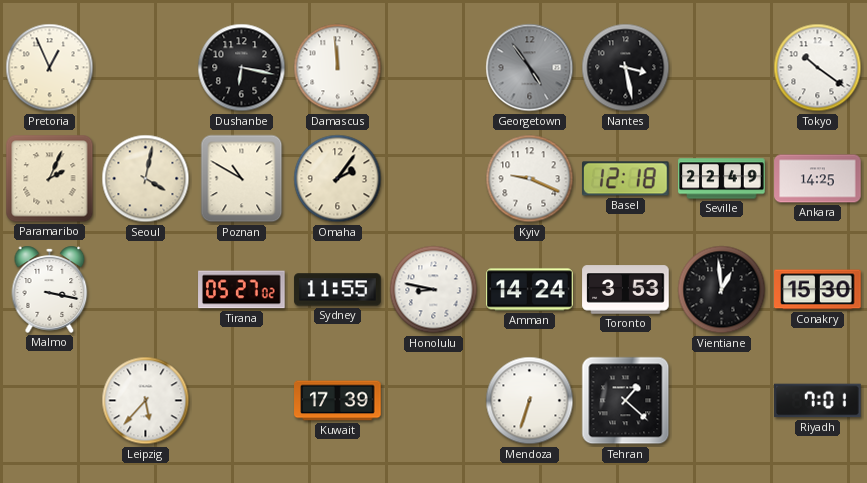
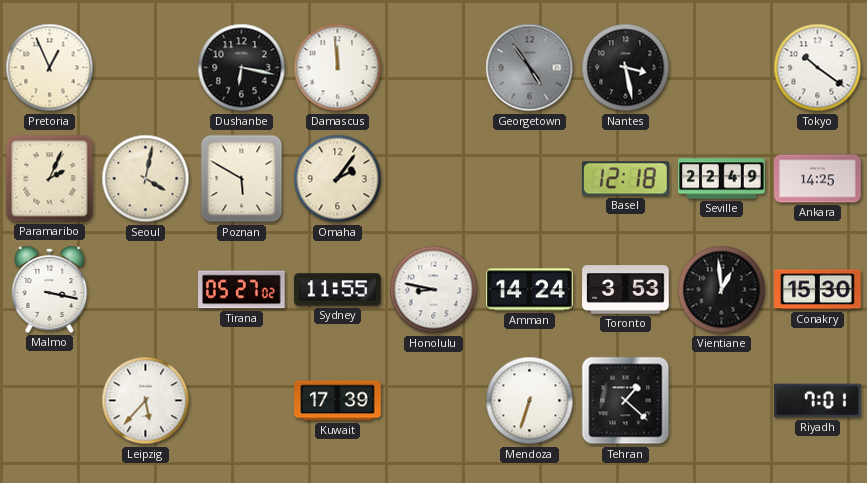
Poznan: 10:50 -> 5:50 (242, 179)
Kyiv: 9:19 -> none (530, 179)
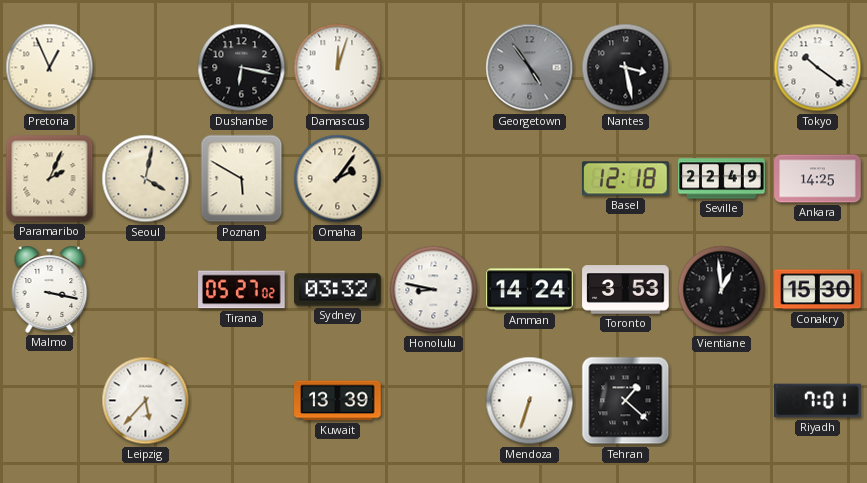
Damascus: 11:59 -> 12:03 (338, 68)
Sydney: 11:55 -> 03:32 (338, 290)
Kuwait: 17:39 -> 13:39 (338, 401)
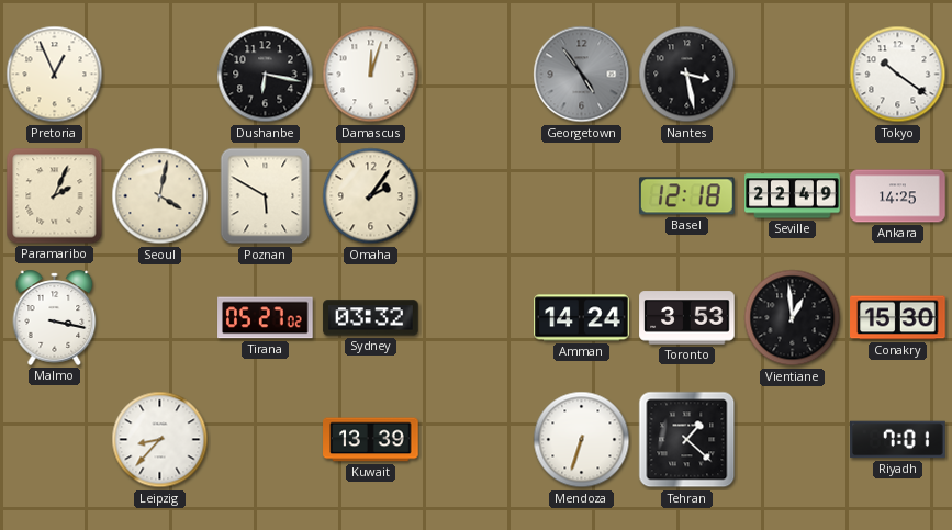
Honolulu: 8:47 -> none (434, 290)
Leipzig: 5:37 -> 8:37 (160, 440)
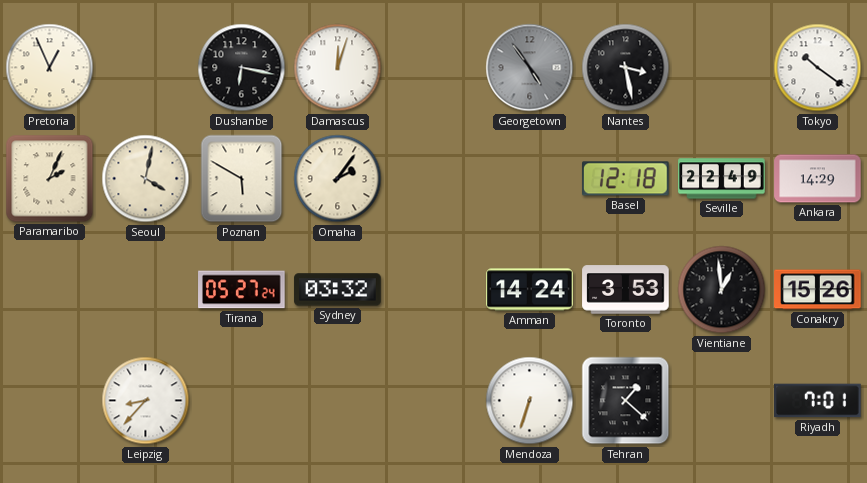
Ankara: 14:25 -> 14:29 (818, 179)
Malmo: 3:17 -> none (55, 317)
Tirana: 05:27:02 -> 05:27:24 (242, 290)
Conakry: 15:30 -> 15:26 (818, 290)
Kuwait: 13:39 -> none (371, 440)
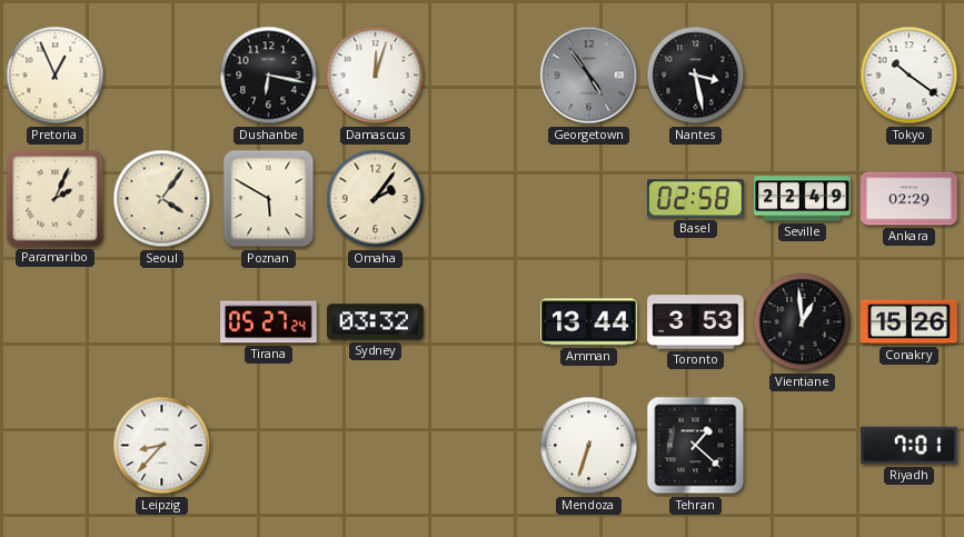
Seoul: 4:02 -> 4:06 (162, 199)
Basel: 12:18 -> 02:58 (696, 199)
Ankara: 14:29 -> 02:29 (910, 199)
Amman: 14:24 -> 13:44 (589, 322)
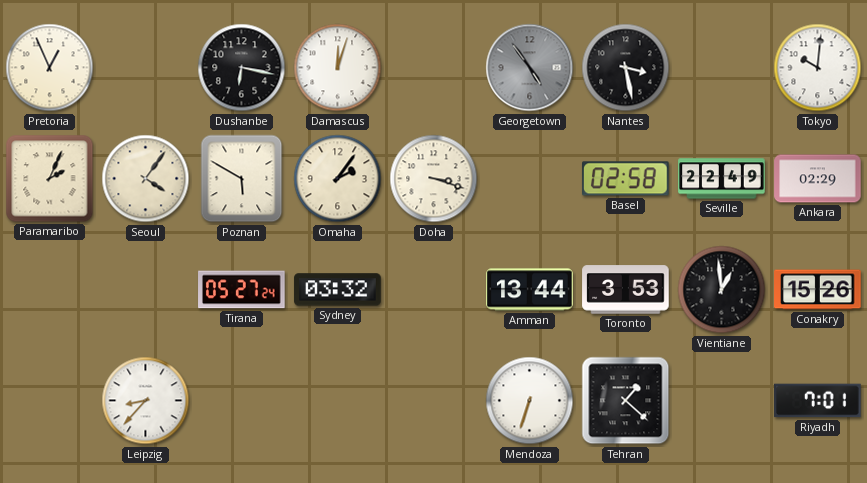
Tokyo: 10:21 -> 10:01 (818, 68)
Doha: none -> 3:18 (434, 179)
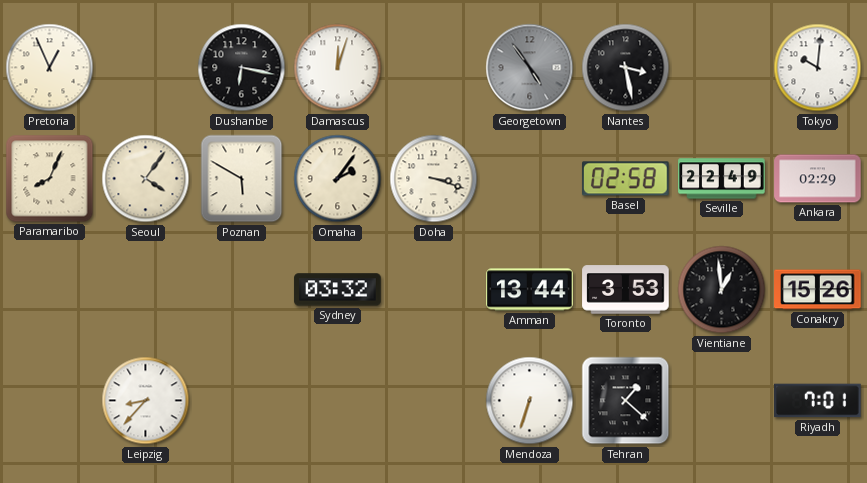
Paramaribo: 2:04 -> 8:04 (50, 179)
Tirana: 05:27 -> none (242, 290)
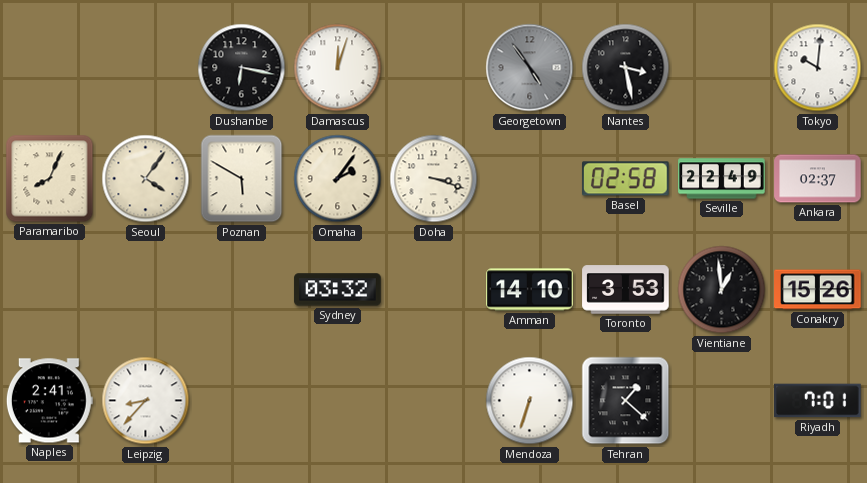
Pretoria: 12:56 -> none (50, 68)
Ankara: 02:29 -> 02:37 (818, 179)
Amman: 13:44 -> 14:10 (530, 290)
Naples: none -> 2:41 (49, 401)
